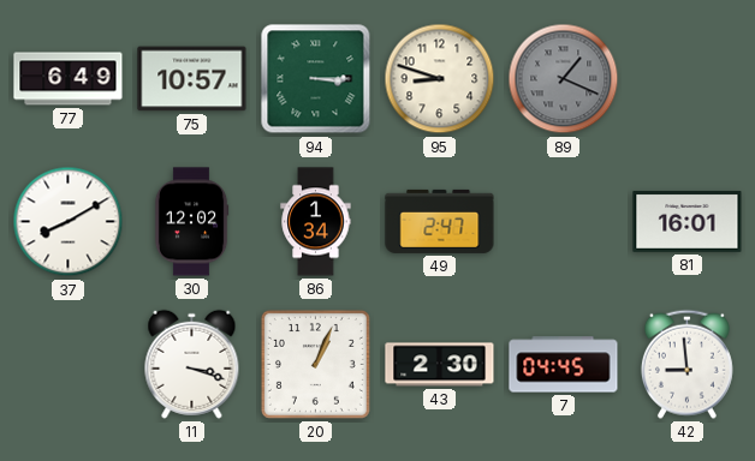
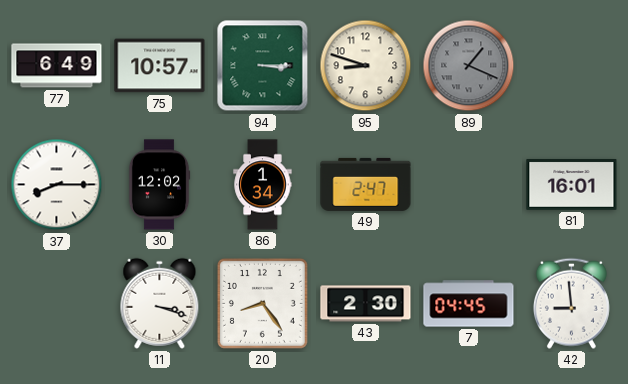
37: 8:10 -> 8:15 (57, 185)
20: 1:04 -> 8:24 (262, 303)
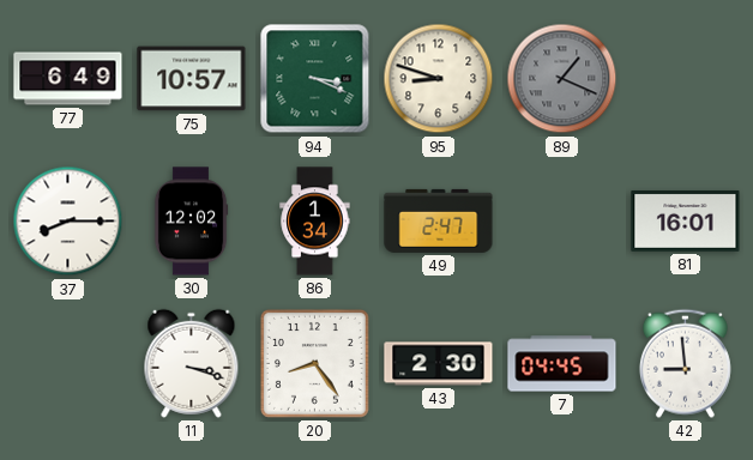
94: 3:15 -> 3:19 (315, 79)
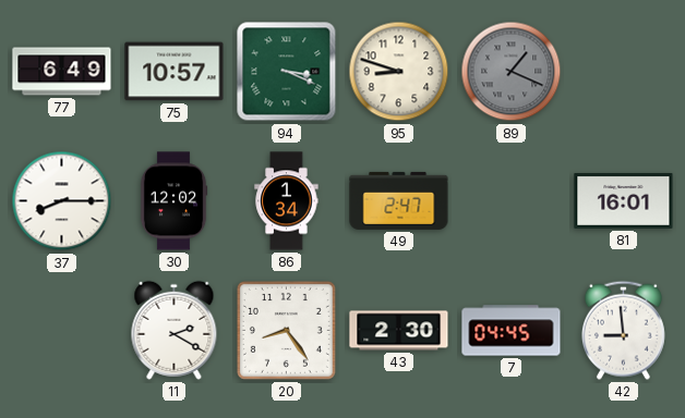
11: 3:18 -> 2:20 (175, 330)
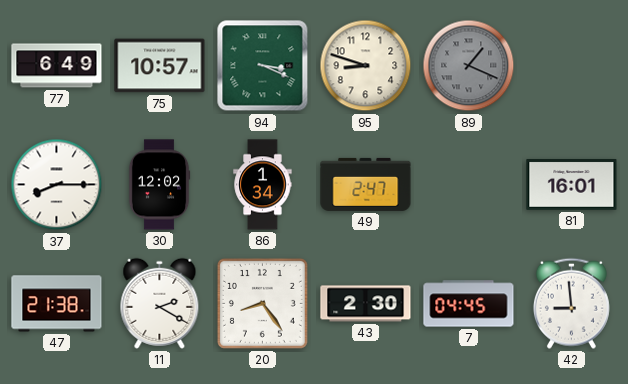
47: none -> 21:38 (57, 304)
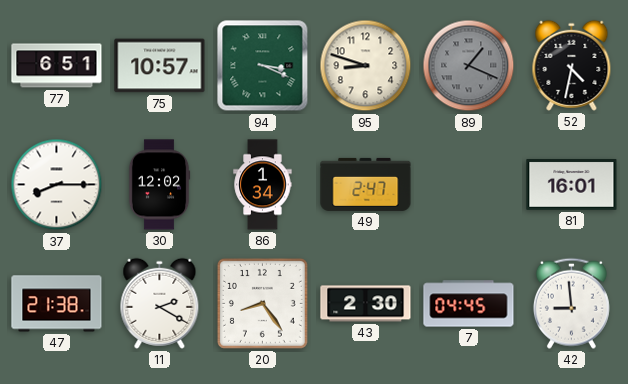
77: 6:49 -> 6:51 (57, 66)
52: none -> 4:32 (572, 65)
